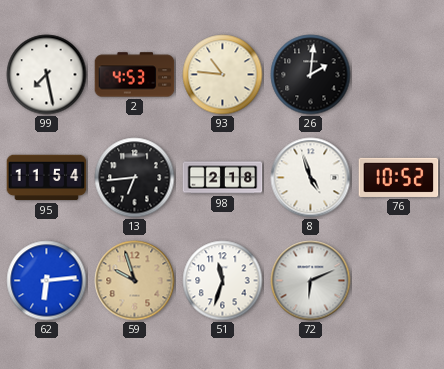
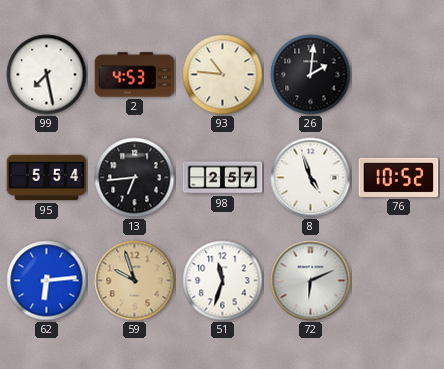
95: 11:54 -> 5:54 (47, 178)
98: 2:18 -> 2:57 (223, 178)
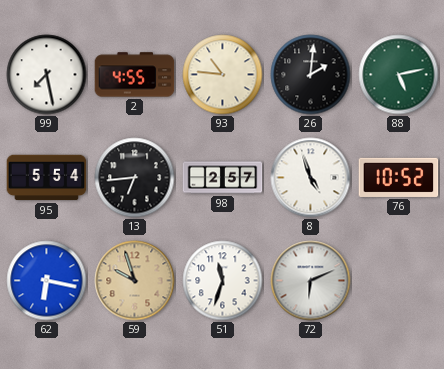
2: 4:53 -> 4:55 (135, 75)
88: none -> 5:13 (399, 75)
62: 6:14 -> 6:17 (47, 281)
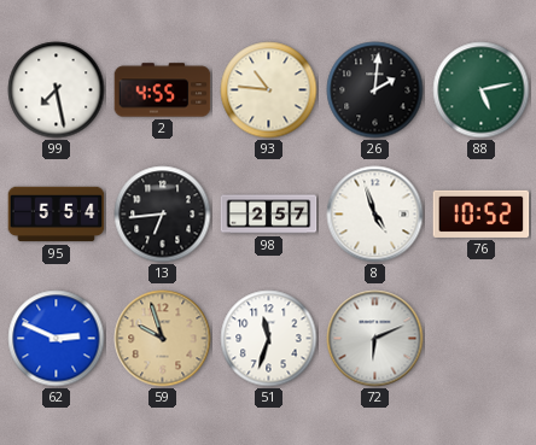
62: 6:17 -> 2:49 (57, 339)
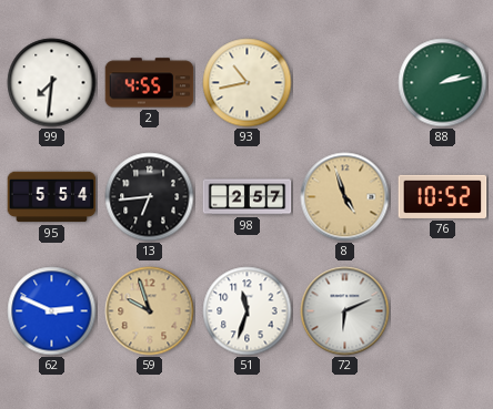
99: 7:28 -> 7:31 (52, 83)
93: 10:46 -> 10:43 (248, 83)
26: 2:01 -> none (375, 90)
88: 5:13 -> 2:13 (443, 83)
8 dial: white -> champagne (345, 197)
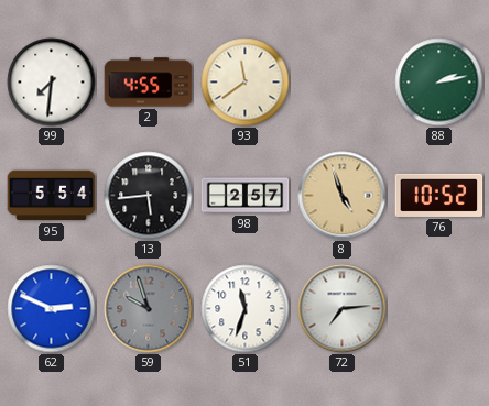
93: 10:43 -> 11:39 (246, 83)
13: 6:44 -> 5:44 (149, 196)
59 dial: champagne -> grey (149, 309)
72: 6:11 -> 7:14 (343, 309)
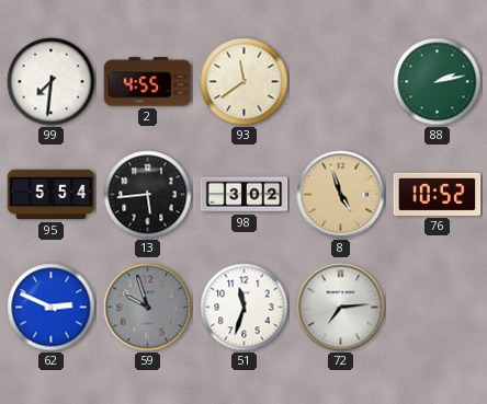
98: 2:57 -> 3:02 (245, 195)
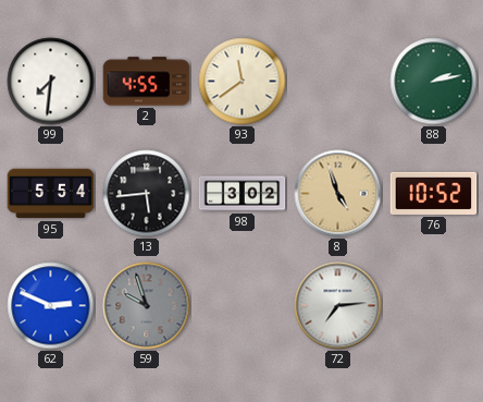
51: 11:33 -> none (245, 308)
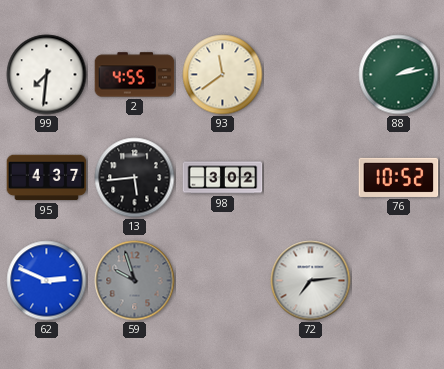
95: 5:54 -> 4:37 (47, 178)
8: 4:57 -> none (338, 194)
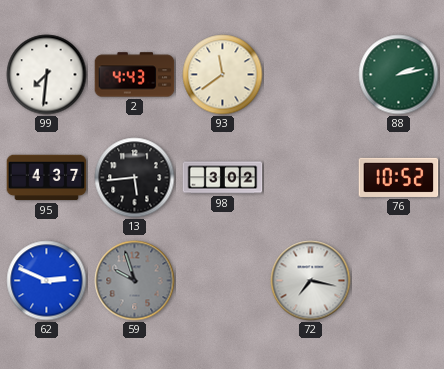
2: 4:55 -> 4:43 (135, 75)
72: 7:14 -> 7:17 (311, 281)
